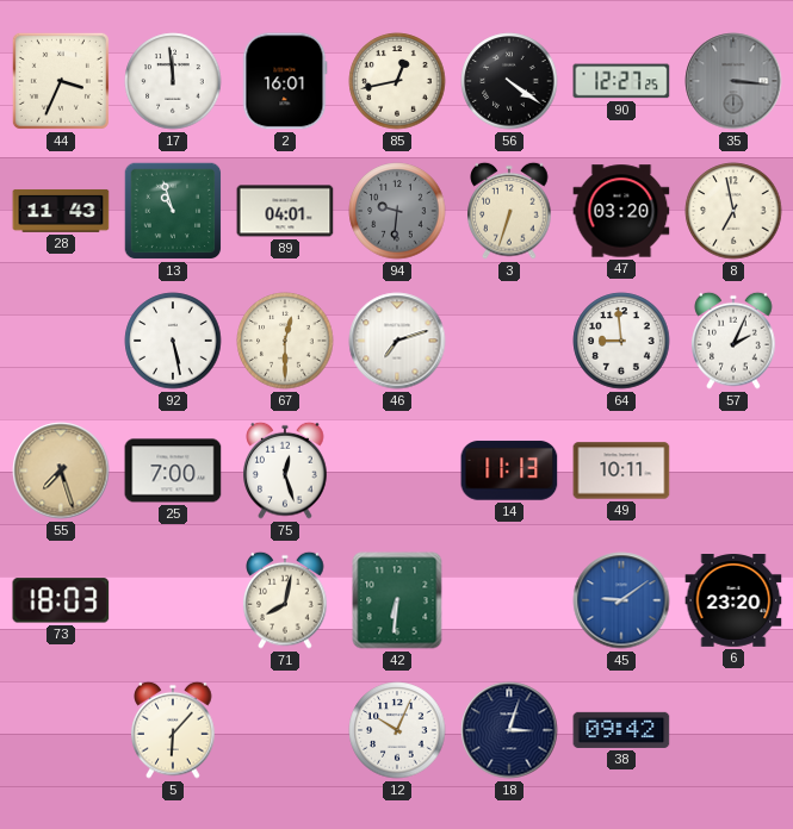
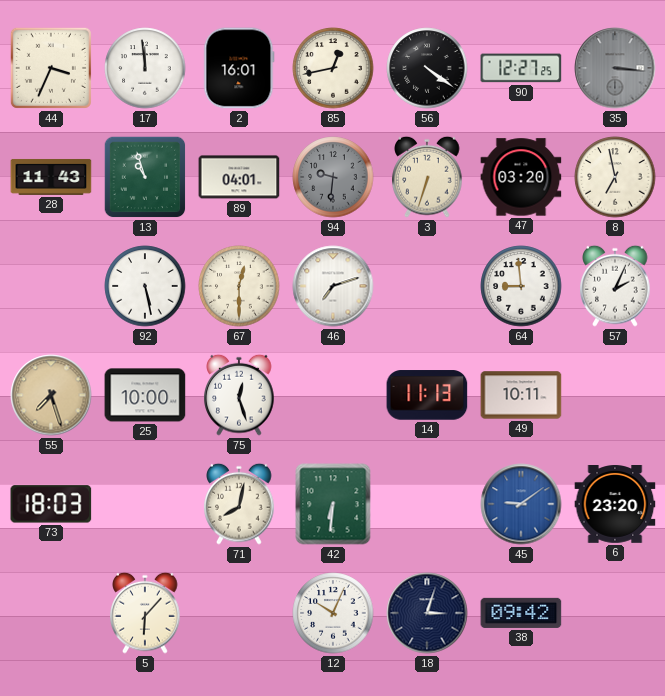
25: 7:00 -> 10:00 (145, 395)
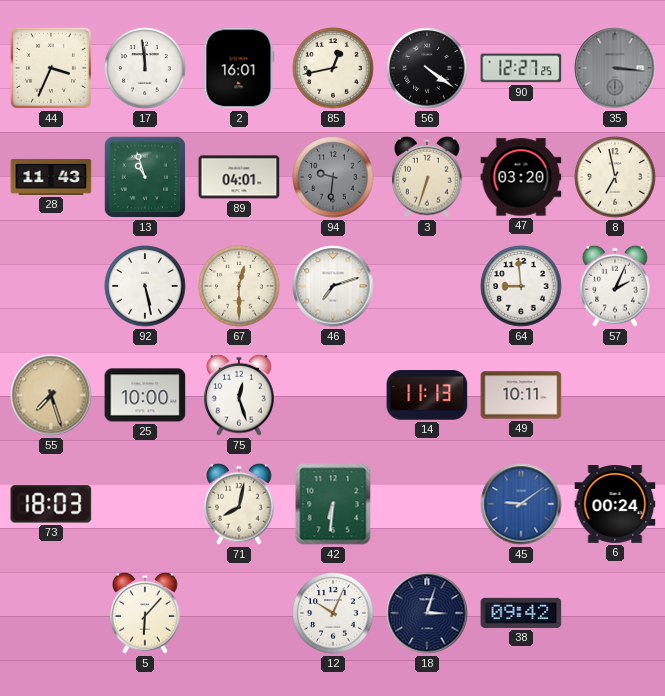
6: 23:20 -> 00:24 (615, 505)
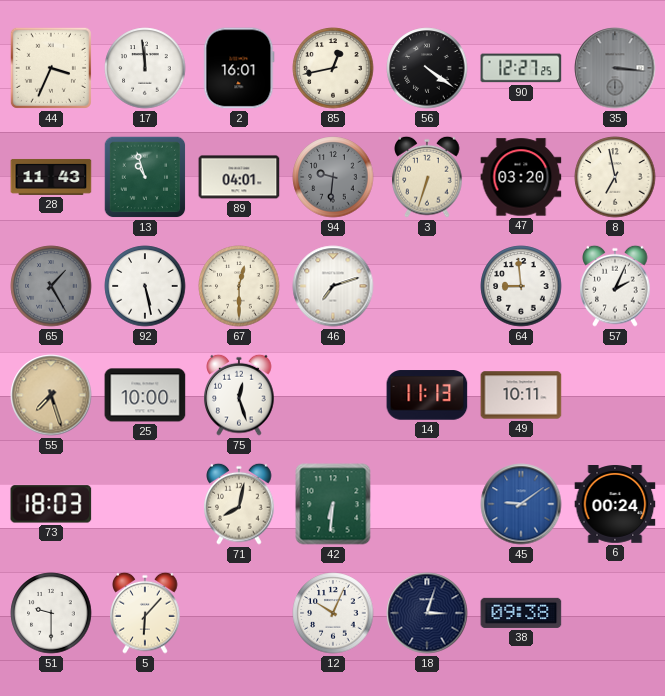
65: none -> 1:25 (51, 286)
51: none -> 9:30 (51, 613)
38: 09:42 -> 09:38 (521, 613)
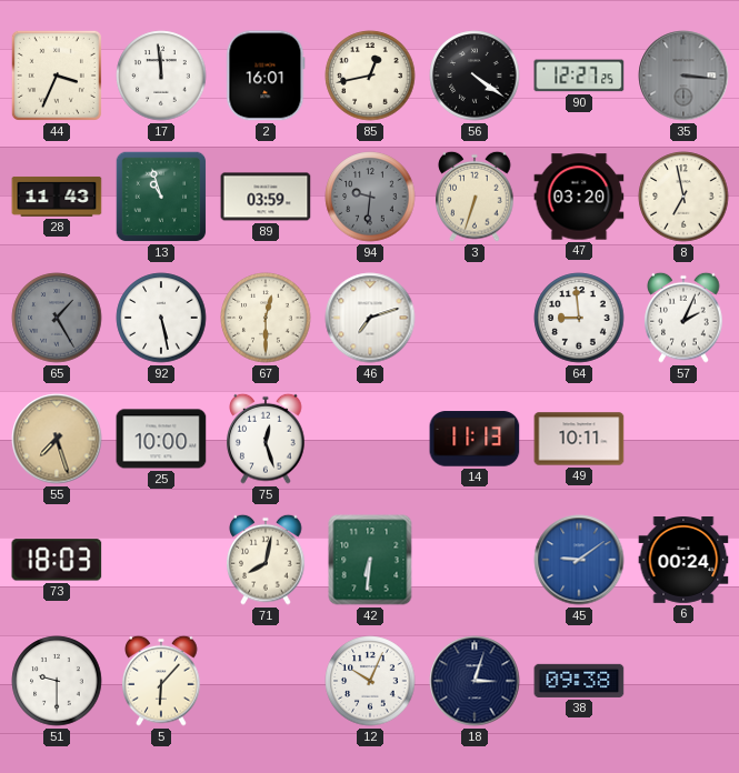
89: 04:01 -> 03:59 (266, 197)
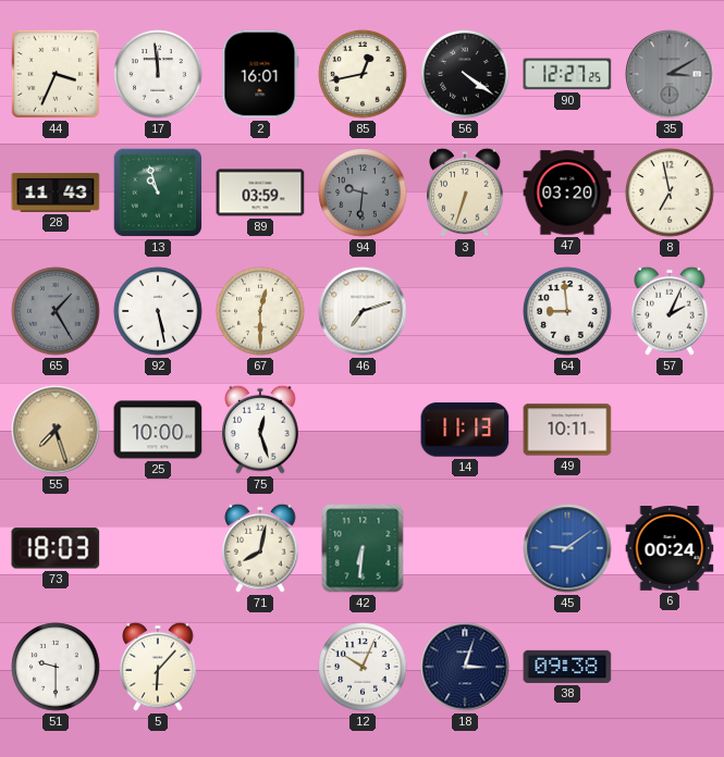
35: 3:16 -> 3:10 (670, 74)
